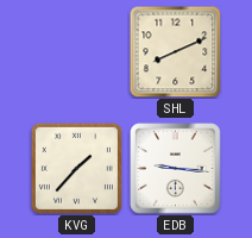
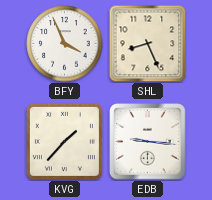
BFY: none -> 3:56 (65, 44)
SHL: 8:11 -> 8:26 (147, 43)
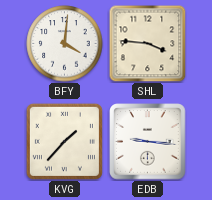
BFY: 3:56 -> 4:01 (65, 44)
SHL: 8:26 -> 3:46 (147, 43)
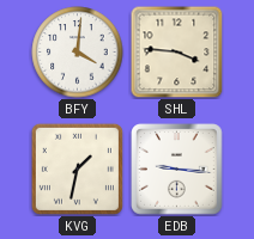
KVG: 1:37 -> 1:32 (77, 168)
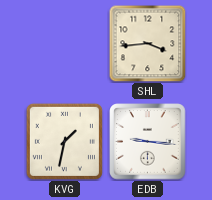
BFY: 4:01 -> none (78, 53)
SHL: 3:46 -> 3:44 (147, 43)
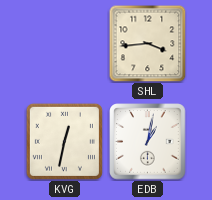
KVG: 1:32 -> 12:32 (64, 141)
EDB: 9:16 -> 1:02 (148, 142)
